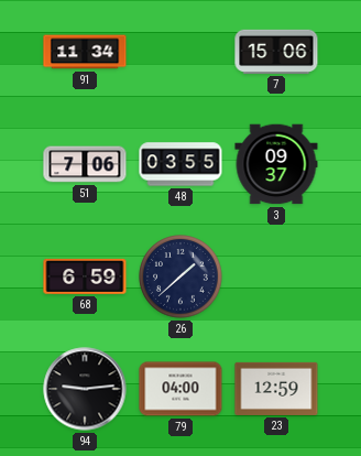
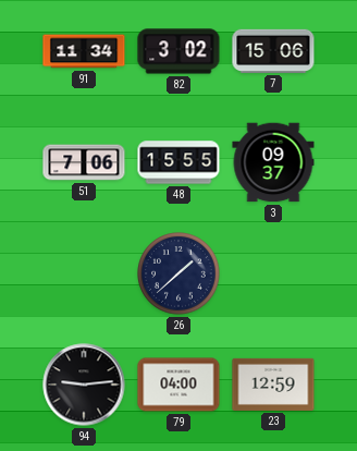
82: none -> 3:02 (178, 51)
48: 03:55 -> 15:55 (178, 162)
68: 6:59 -> none (85, 276)
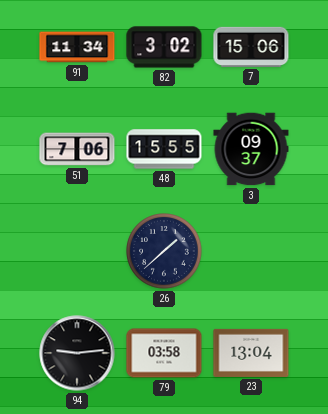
79: 04:00 -> 03:58 (164, 353)
23: 12:59 -> 13:04 (251, 353)
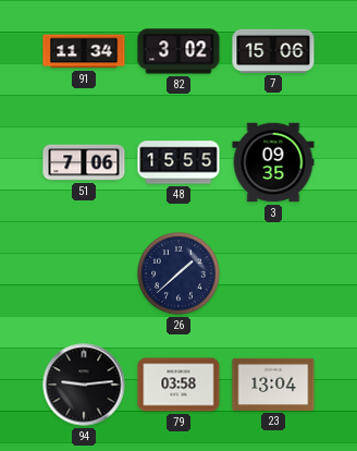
3: 09:37 -> 09:35 (273, 162)
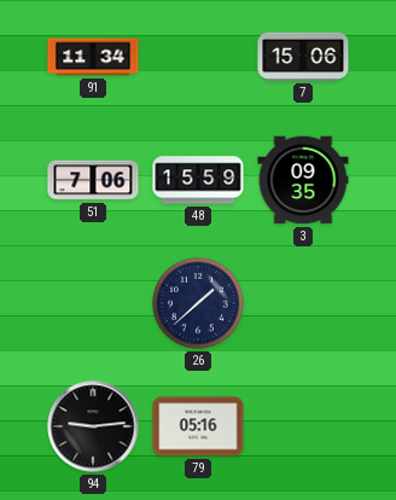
82: 3:02 -> none (178, 51)
48: 15:55 -> 15:59 (198, 180)
79: 03:58 -> 05:16 (198, 426)
23: 13:04 -> none (273, 385)
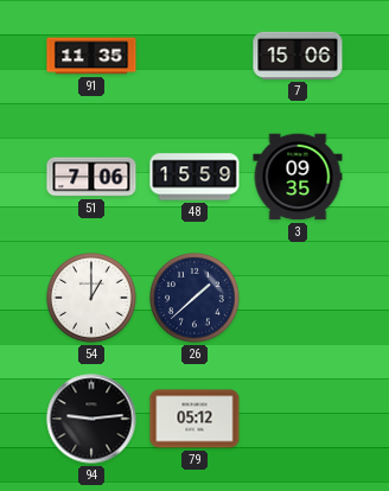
91: 11:34 -> 11:35 (91, 56)
54: none -> 1:00 (91, 298)
79: 05:16 -> 05:12 (194, 419)
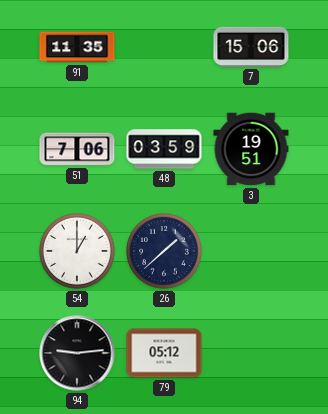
48: 15:59 -> 03:59 (164, 149)
3: 09:35 -> 19:51 (251, 149)
